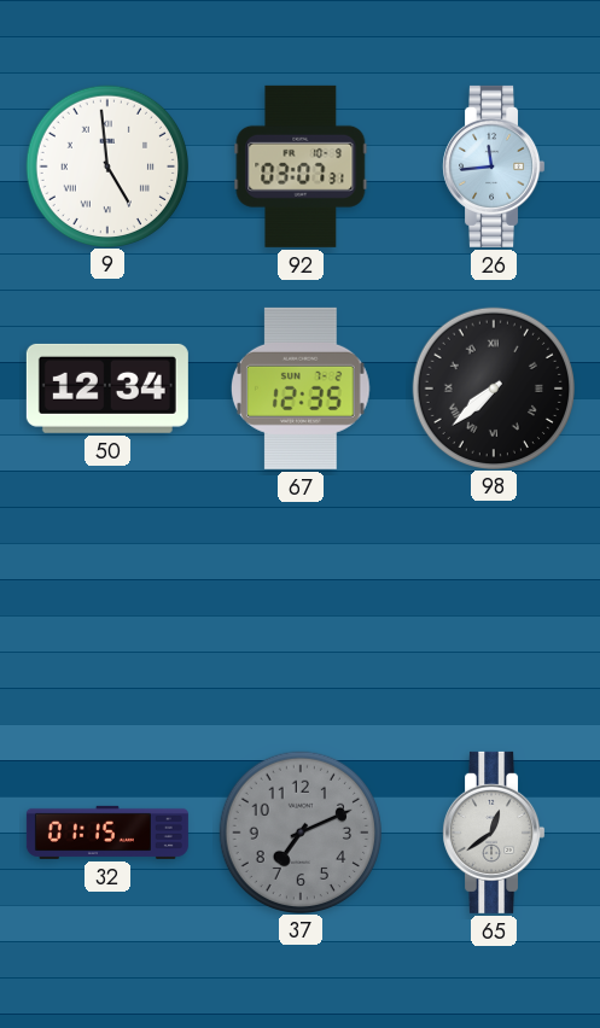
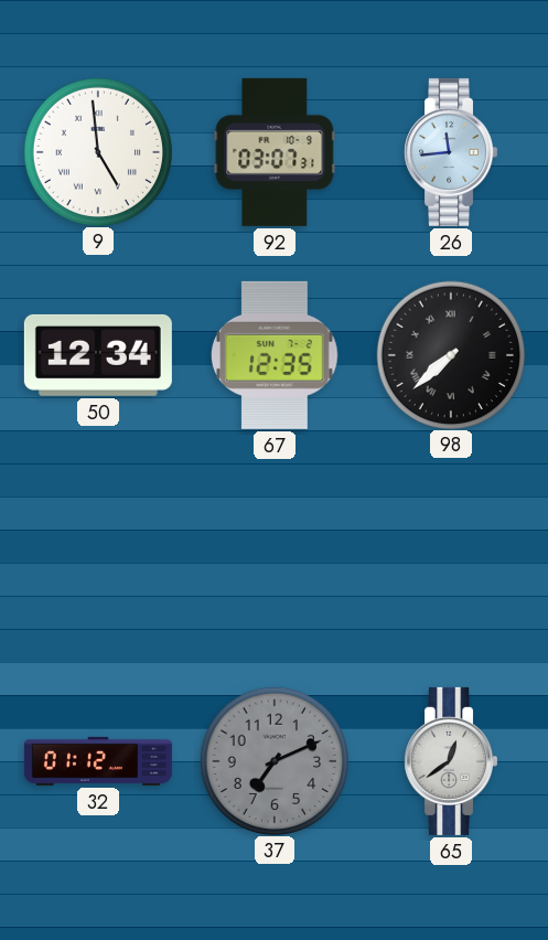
32: 01:15 -> 01:12 (98, 761)
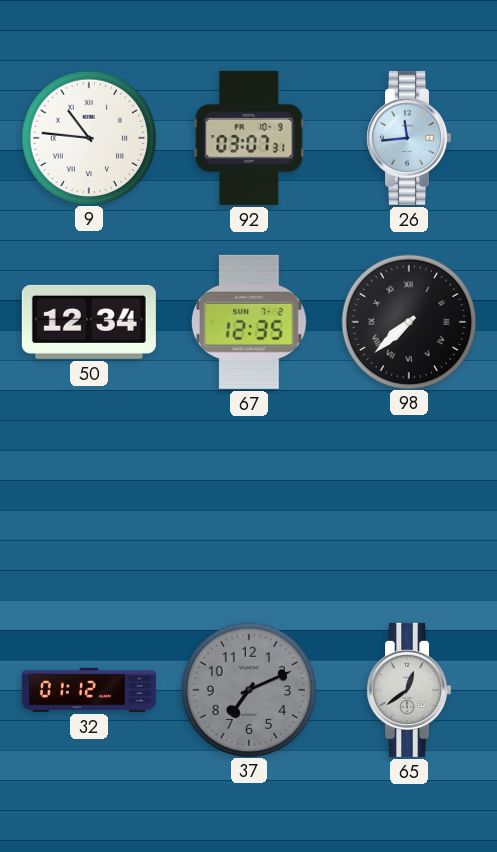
9: 4:59 -> 10:46 (88, 137)
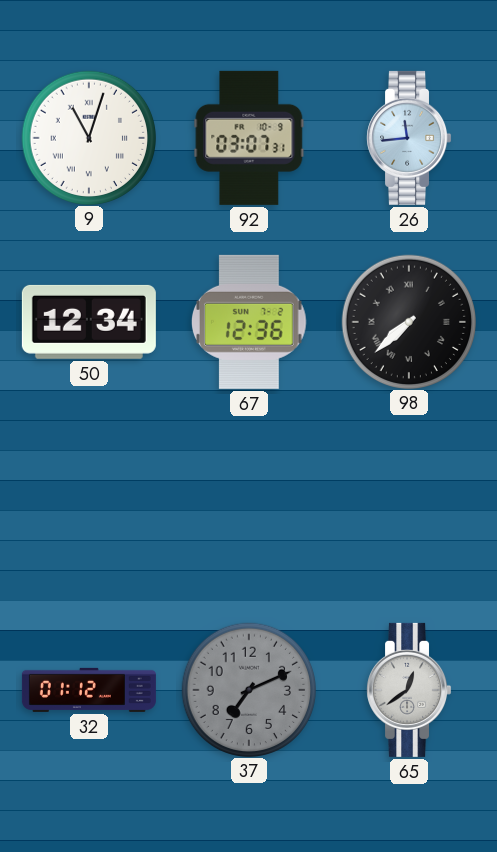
9: 10:46 -> 11:03 (88, 137)
67: 12:35 -> 12:36 (250, 322)
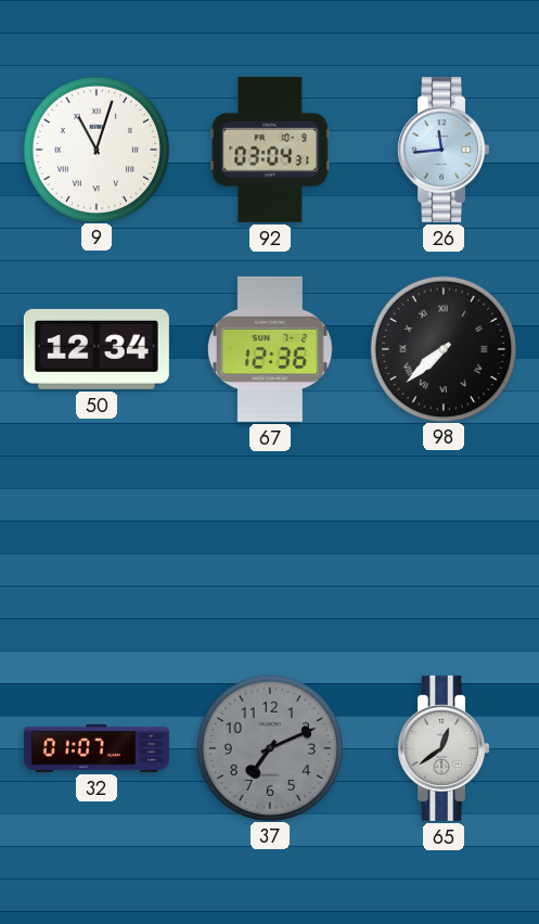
92: 03:07 -> 03:04 (270, 150)
32: 01:12 -> 01:07 (97, 748)
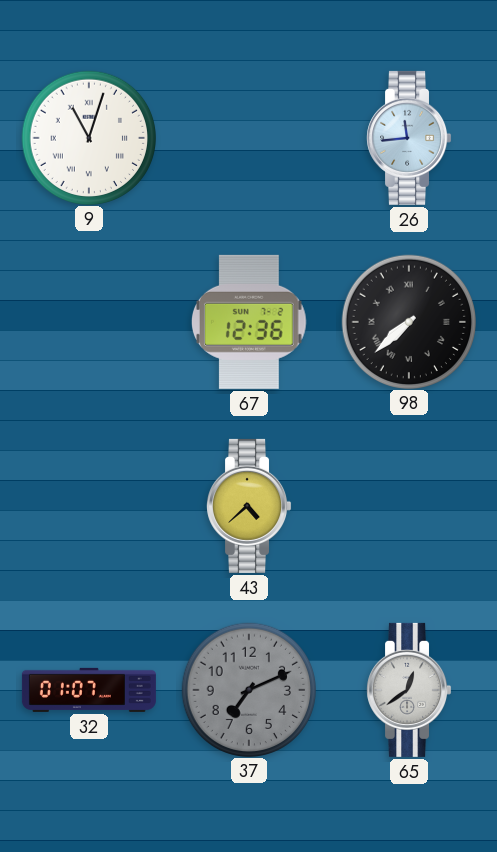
92: 03:04 -> none (270, 150)
50: 12:34 -> none (97, 349)
43: none -> 4:38 (249, 506)
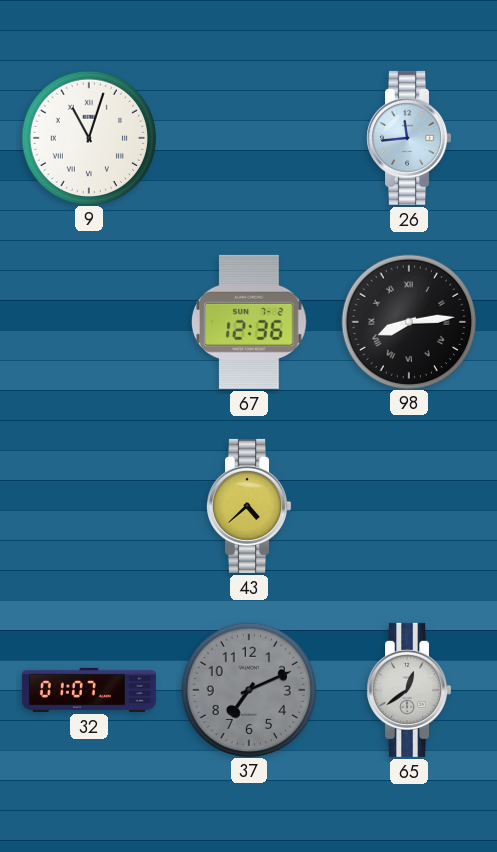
98: 7:38 -> 8:14 (408, 321)
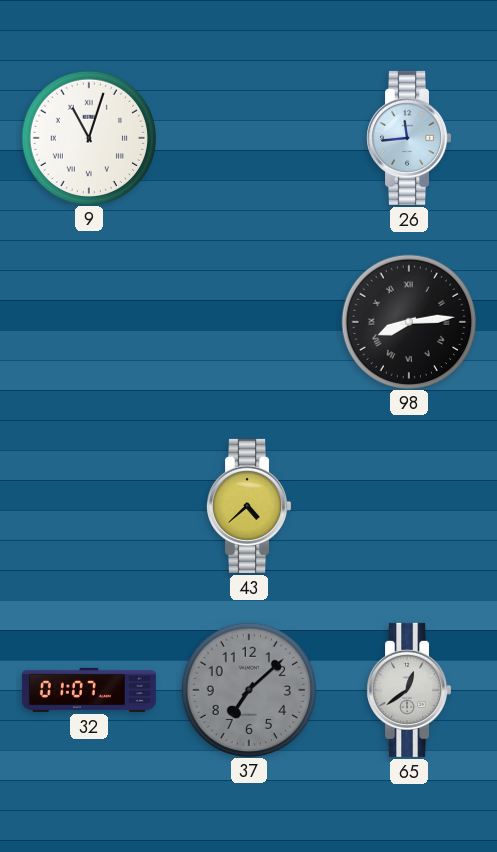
67: 12:36 -> none (250, 322)
37: 7:11 -> 7:08 (248, 689)
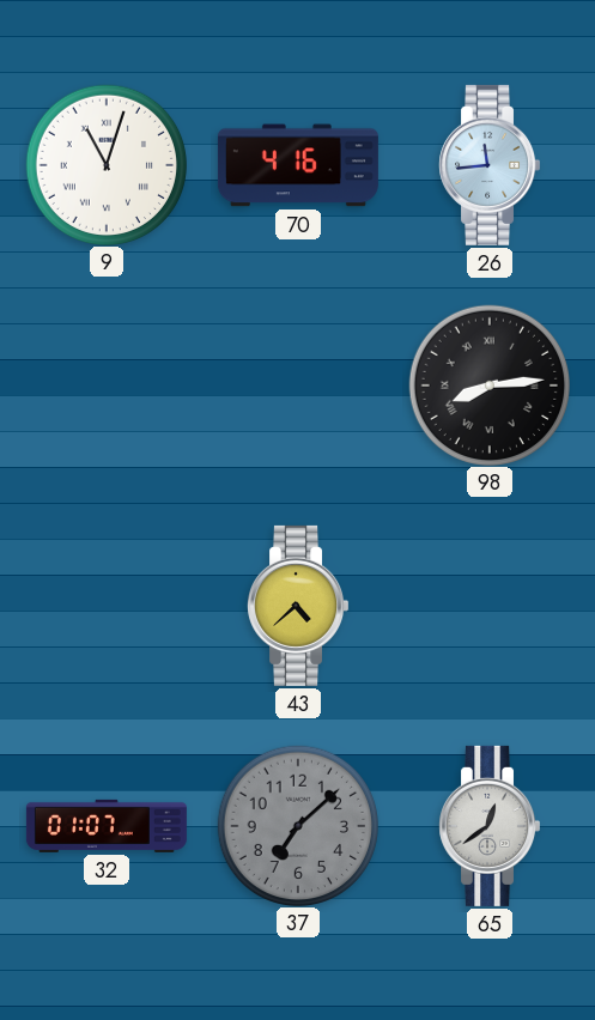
70: none -> 4:16 (298, 165)
